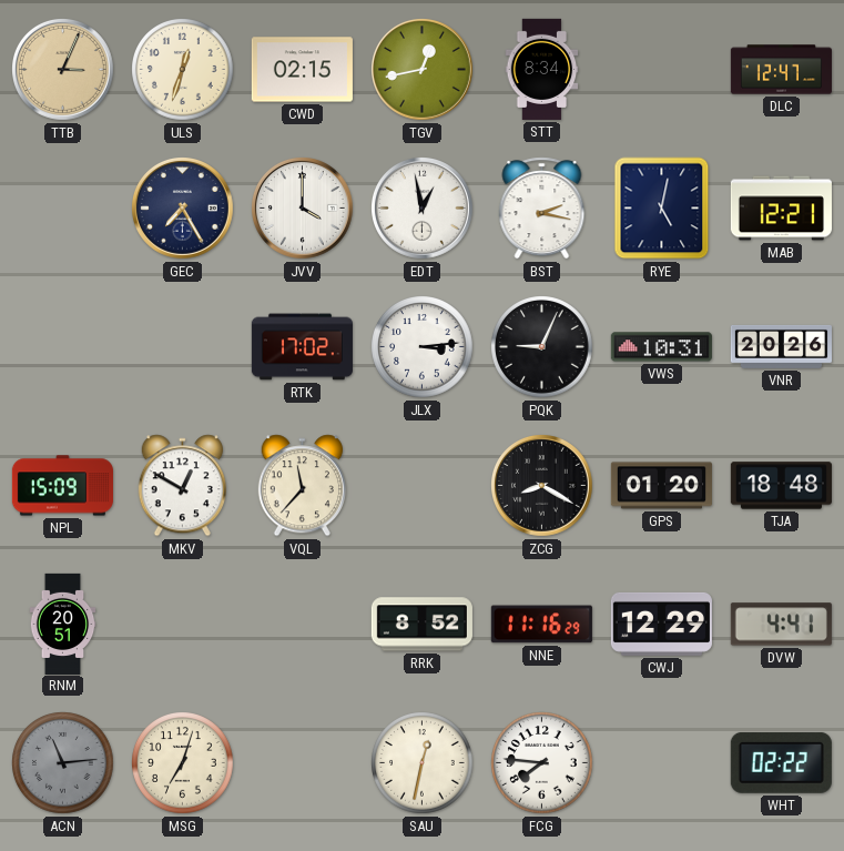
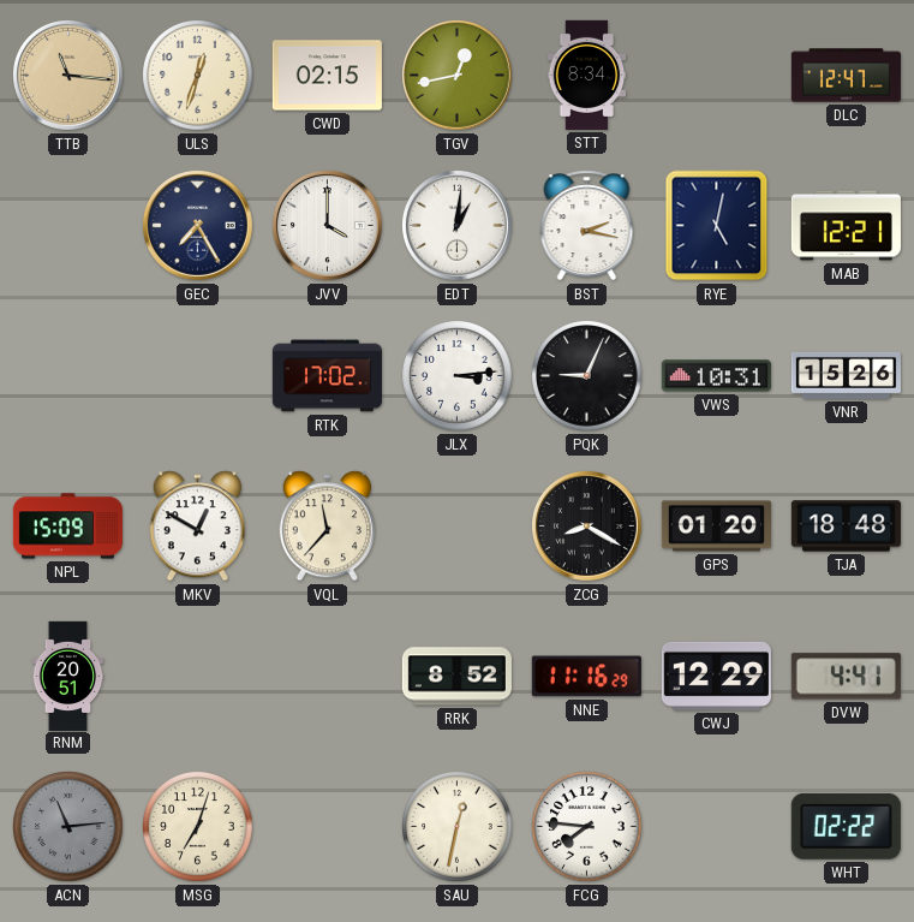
TTB: 3:04 -> 11:16 (68, 76)
EDT: 12:58 -> 1:01 (458, 226)
VNR: 20:26 -> 15:26 (846, 375)
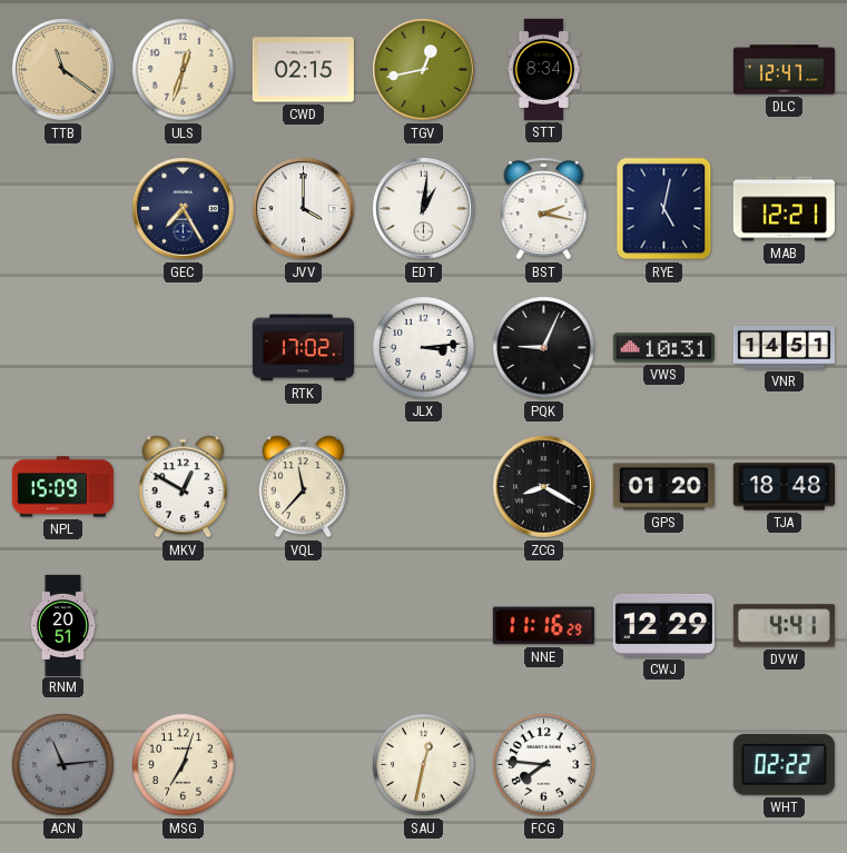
TTB: 11:16 -> 11:21 (63, 70)
VNR: 15:26 -> 14:51 (784, 347)
RRK: 8:52 -> none (456, 677)
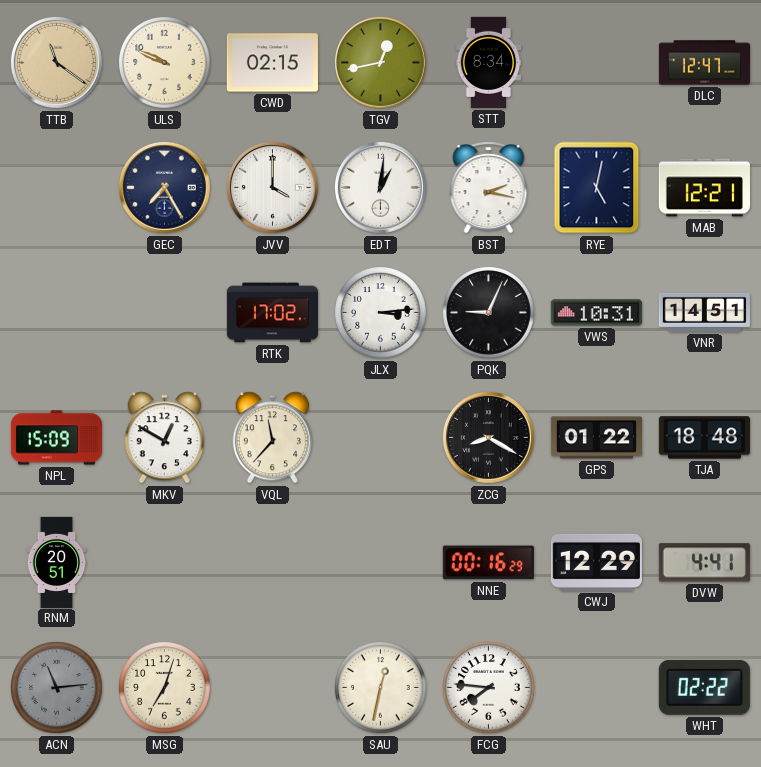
ULS: 12:33 -> 9:49 (165, 63)
GPS: 01:20 -> 01:22 (596, 438)
NNE: 11:16 -> 00:16 (488, 563)
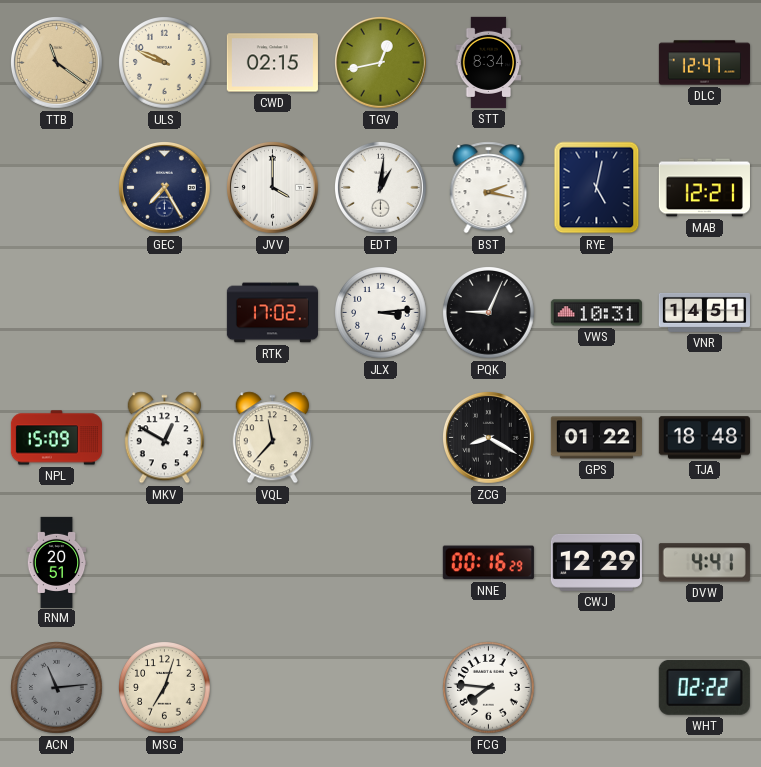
SAU: 12:32 -> none (381, 688)
